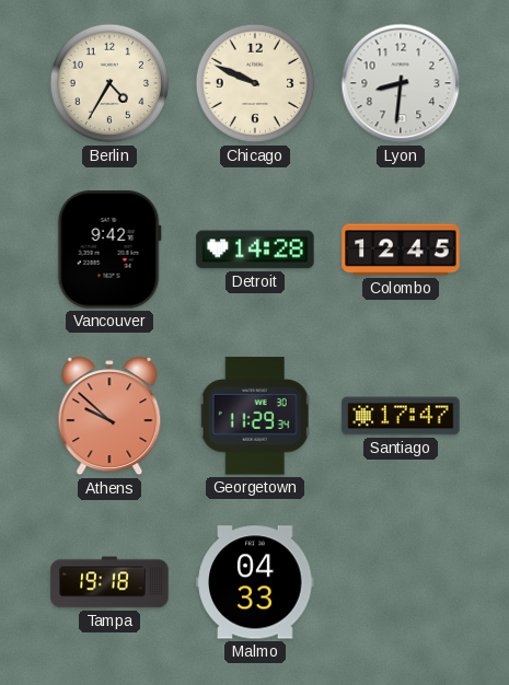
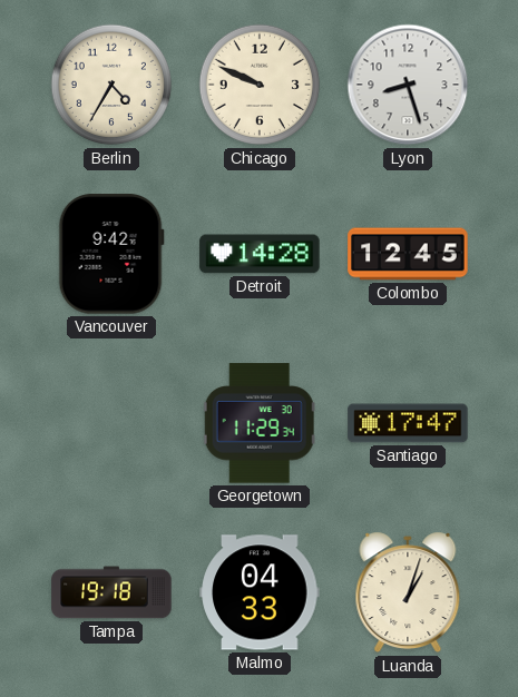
Lyon: 8:31 -> 8:27 (408, 85)
Athens: 9:52 -> none (109, 416)
Luanda: none -> 1:03 (408, 592)
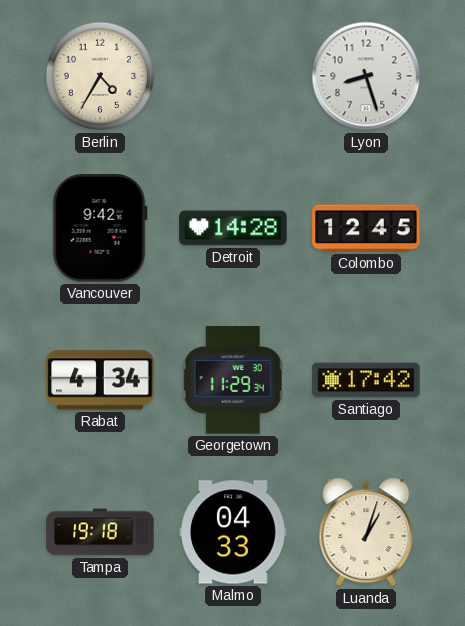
Chicago: 9:49 -> none (260, 85)
Rabat: none -> 4:34 (100, 380)
Santiago: 17:47 -> 17:42 (366, 380)
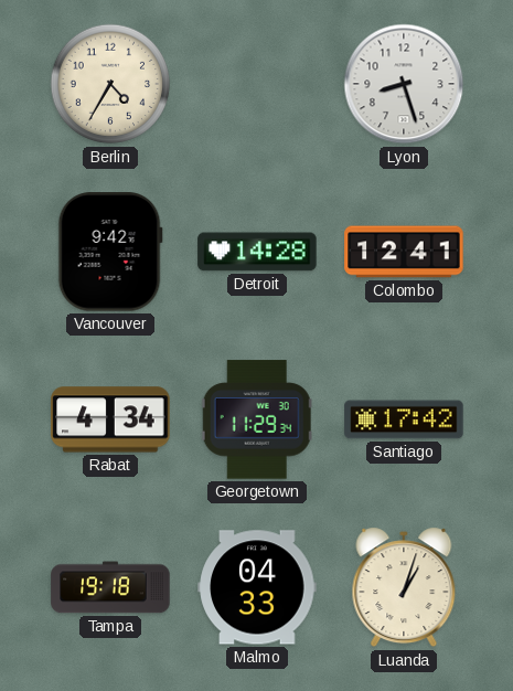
Colombo: 12:45 -> 12:41 (404, 252)
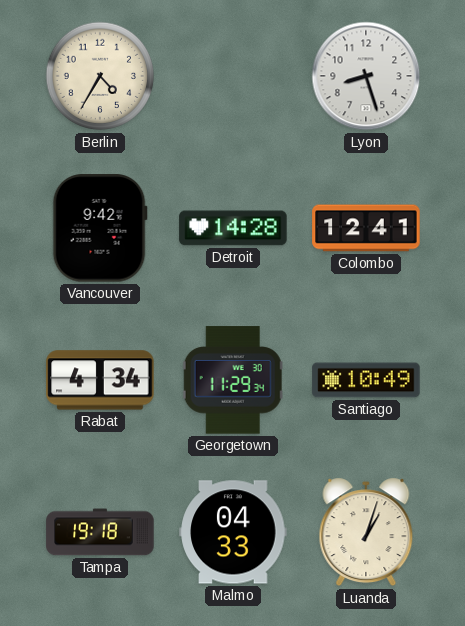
Santiago: 17:42 -> 10:49 (366, 380)
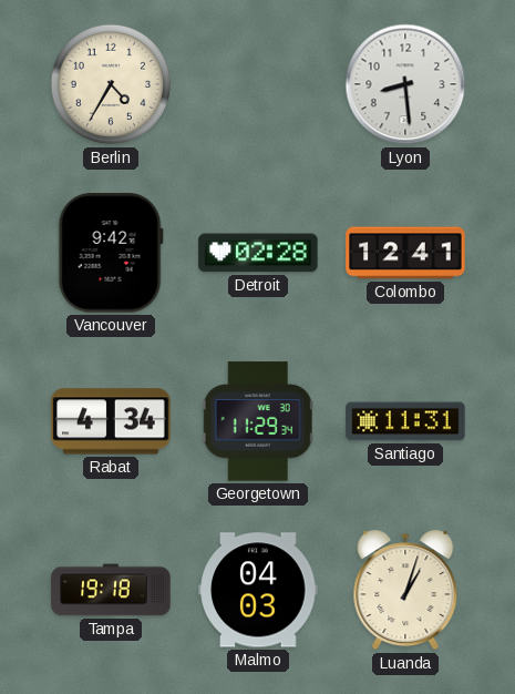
Lyon: 8:27 -> 8:29 (405, 84)
Detroit: 14:28 -> 02:28 (258, 253)
Santiago: 10:49 -> 11:31 (405, 421)
Malmo: 04:33 -> 04:03 (258, 590)
